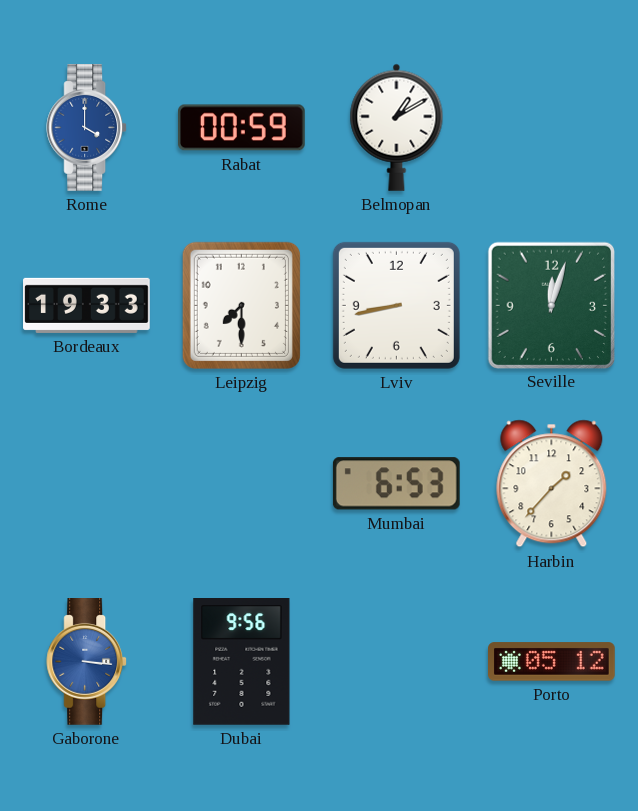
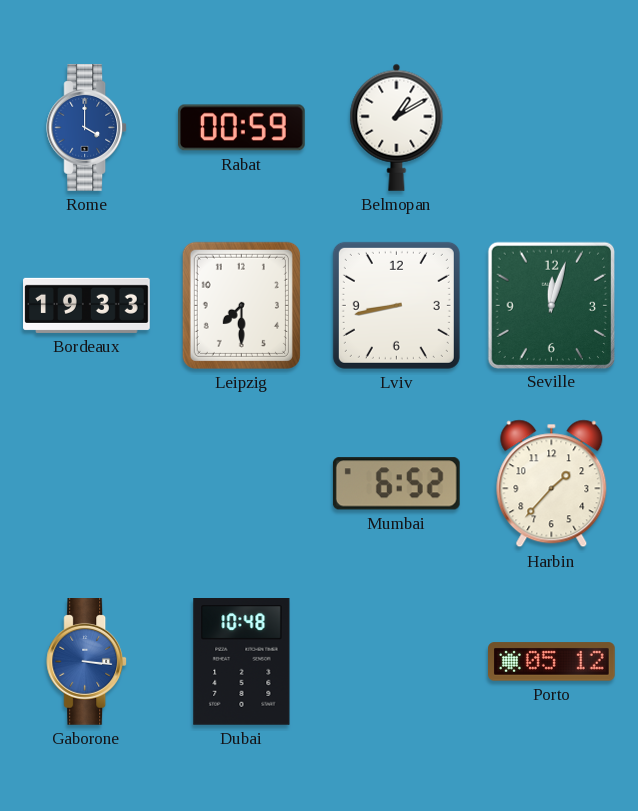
Mumbai: 6:53 -> 6:52 (396, 484)
Dubai: 9:56 -> 10:48 (242, 662)
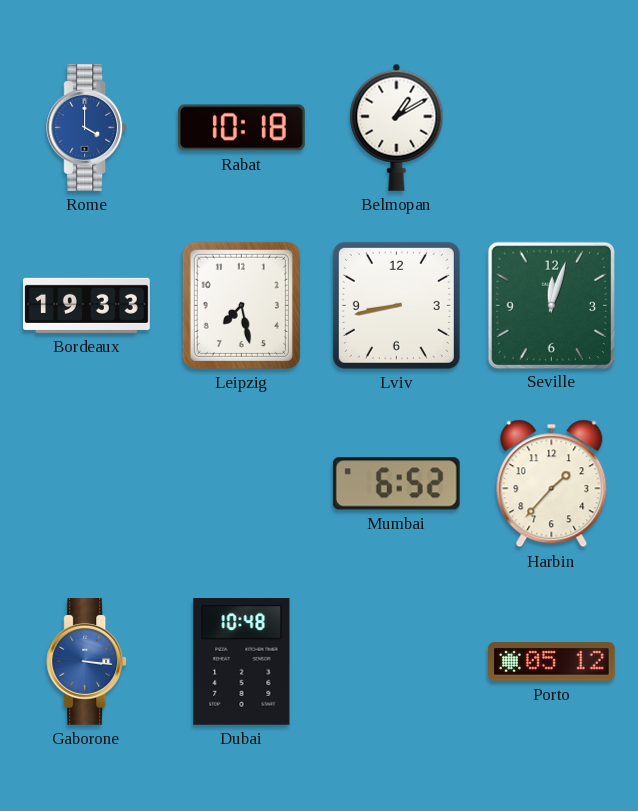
Rabat: 00:59 -> 10:18 (242, 128)
Leipzig: 7:30 -> 7:28 (241, 305)
